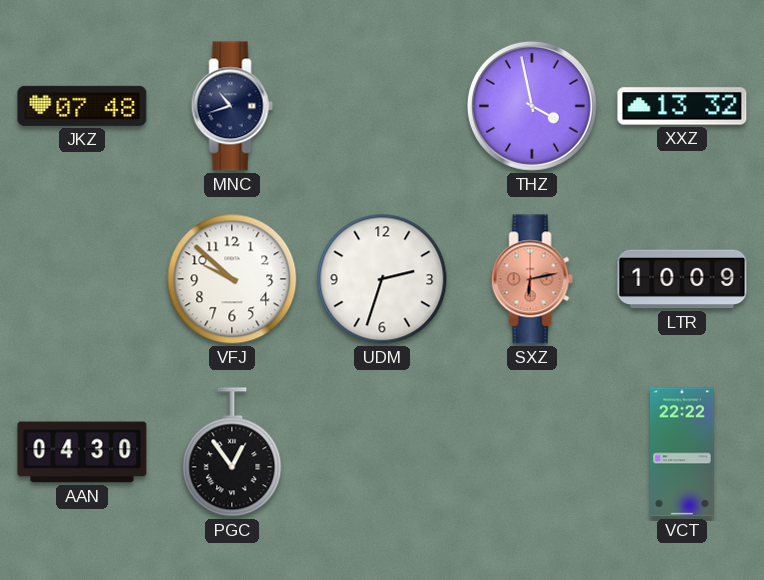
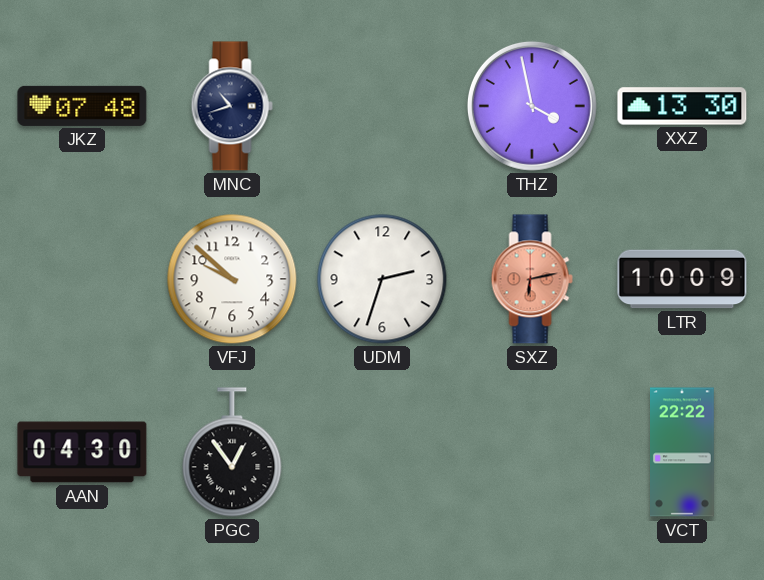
XXZ: 13:32 -> 13:30 (682, 106)
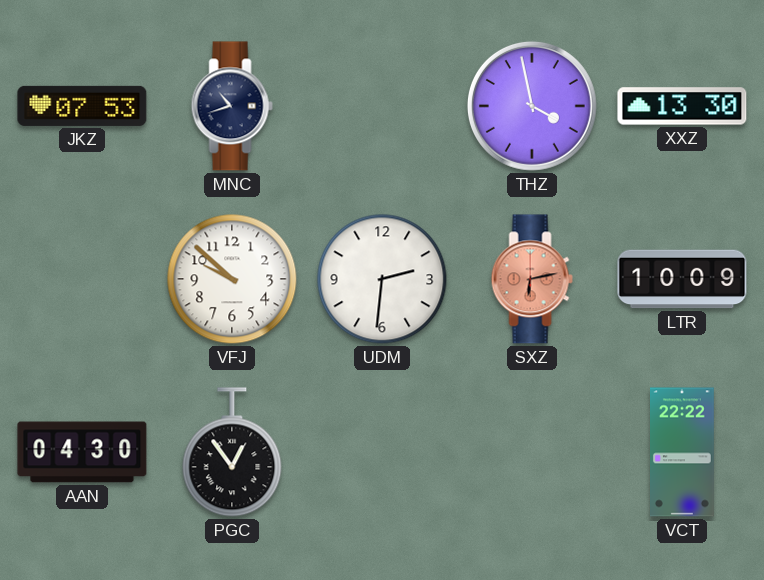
JKZ: 07:48 -> 07:53 (82, 106)
UDM: 2:33 -> 2:31 (382, 279)
